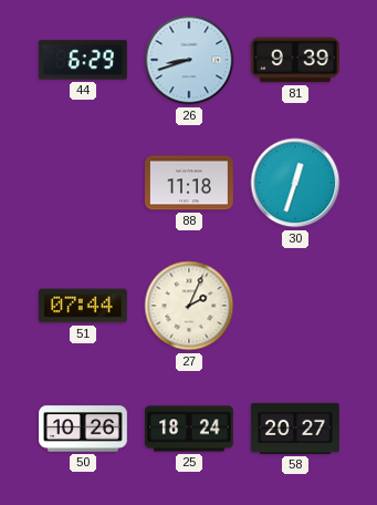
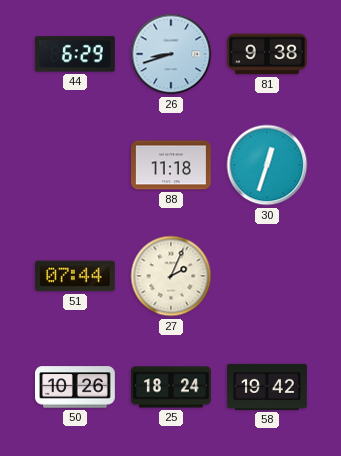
81: 9:39 -> 9:38 (267, 54)
58: 20:27 -> 19:42 (268, 387)
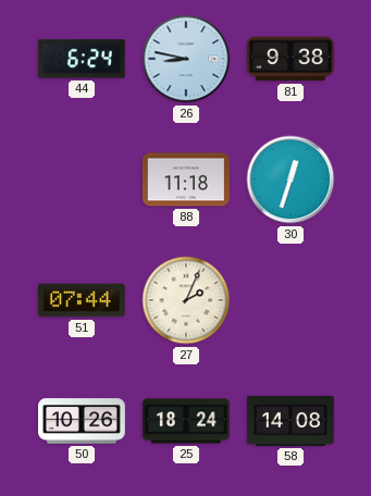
44: 6:29 -> 6:24 (82, 59)
26: 8:42 -> 8:47 (186, 59)
58: 19:42 -> 14:08 (292, 421)
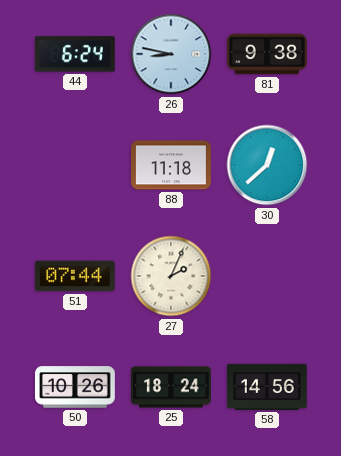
30: 12:33 -> 12:38 (267, 165)
58: 14:08 -> 14:56 (268, 387)
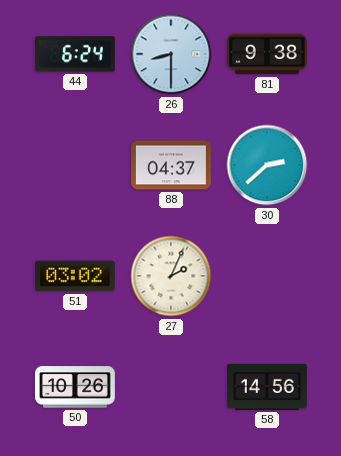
26: 8:47 -> 8:30 (171, 54)
88: 11:18 -> 04:37 (172, 165)
30: 12:38 -> 2:38 (267, 165)
51: 07:44 -> 03:02 (75, 276)
25: 18:24 -> none (172, 387)
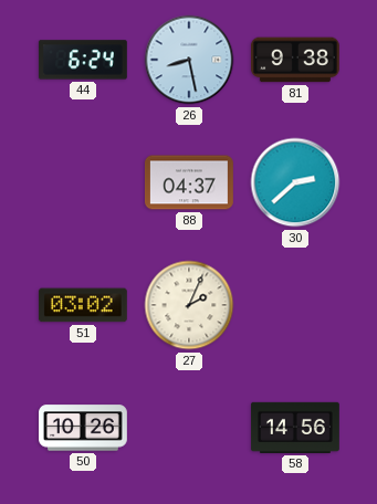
26: 8:30 -> 8:28 (189, 60)
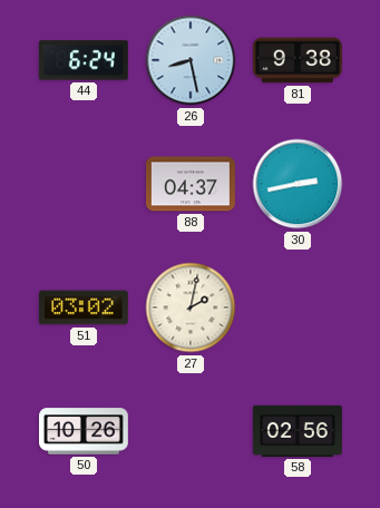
30: 2:38 -> 2:43 (298, 184)
27: 2:04 -> 2:02 (191, 307)
58: 14:56 -> 02:56 (299, 431)
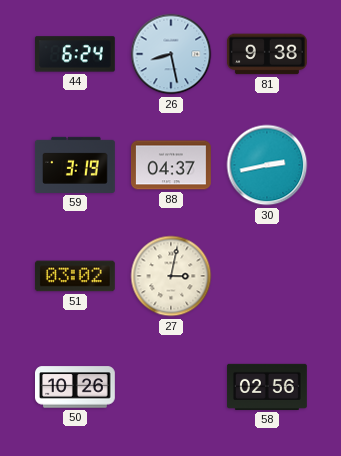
59: none -> 3:19 (75, 165)
27: 2:02 -> 3:02 (171, 276)
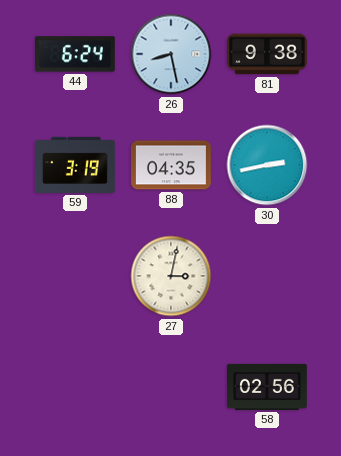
88: 04:37 -> 04:35 (172, 165)
51: 03:02 -> none (75, 276)
50: 10:26 -> none (76, 387)
